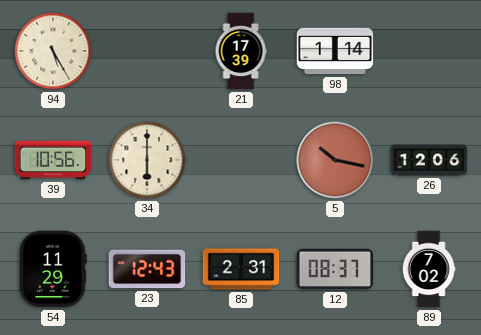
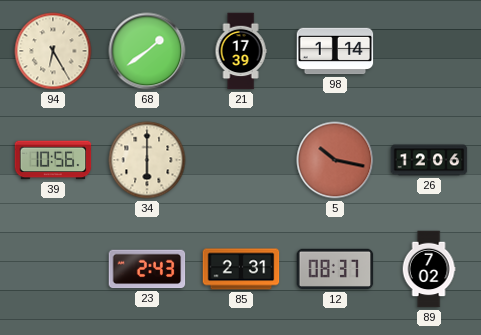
94: 5:25 -> 6:25 (53, 51)
68: none -> 1:39 (147, 51)
54: 11:29 -> none (53, 269)
23: 12:43 -> 2:43 (147, 269)
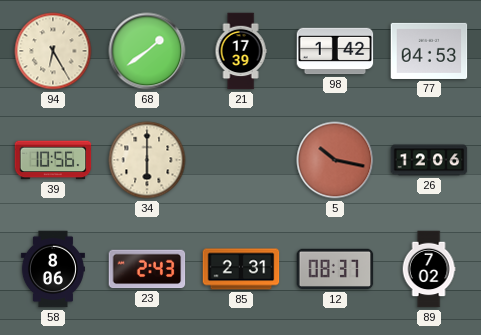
98: 1:14 -> 1:42 (335, 51)
77: none -> 04:53 (429, 51)
58: none -> 8:06 (53, 269)
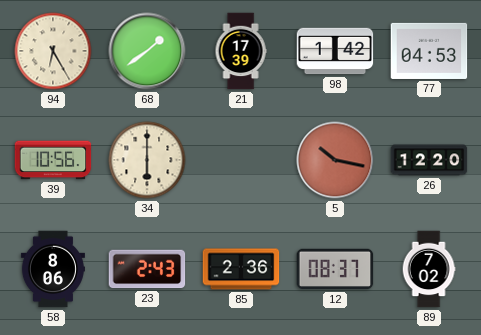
26: 12:06 -> 12:20 (429, 160)
85: 2:31 -> 2:36 (241, 269)
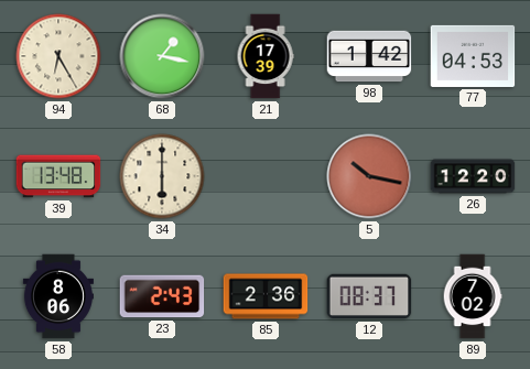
68: 1:39 -> 1:17 (162, 56)
39: 10:56 -> 13:48 (58, 176)
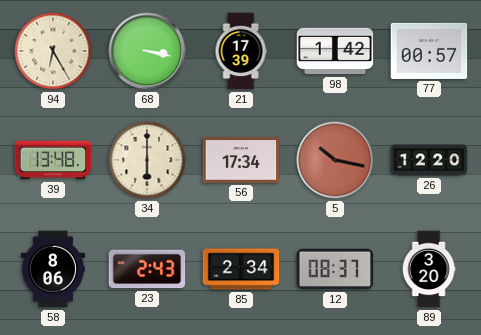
68: 1:17 -> 3:17 (147, 51)
77: 04:53 -> 00:57 (429, 51)
56: none -> 17:34 (241, 160)
85: 2:36 -> 2:34 (241, 269)
89: 7:02 -> 3:20 (429, 269)
